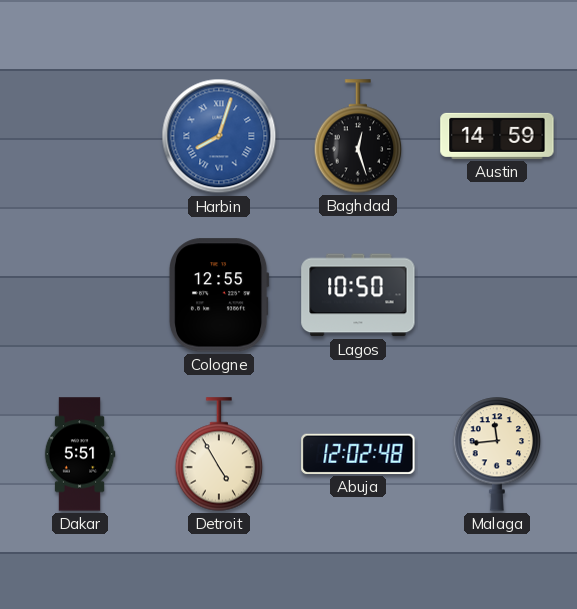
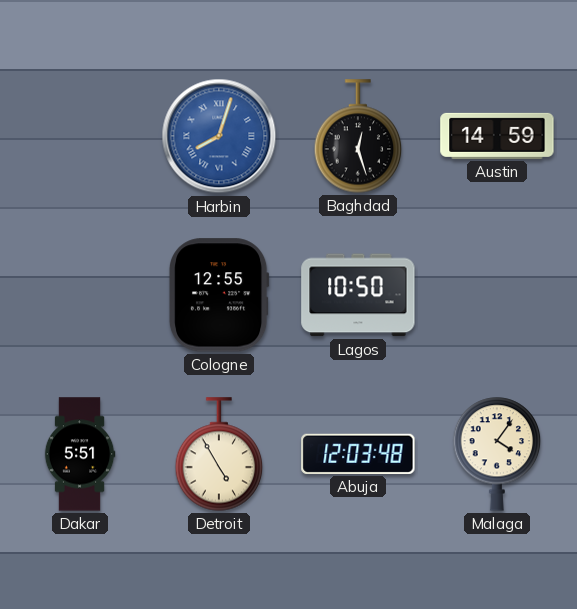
Abuja: 12:02 -> 12:03 (358, 454)
Malaga: 11:44 -> 4:06 (497, 454)
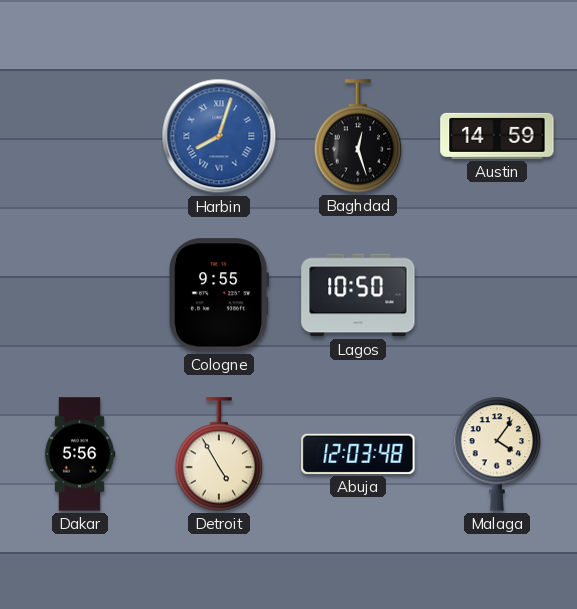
Cologne: 12:55 -> 9:55 (219, 295)
Dakar: 5:51 -> 5:56 (80, 454)
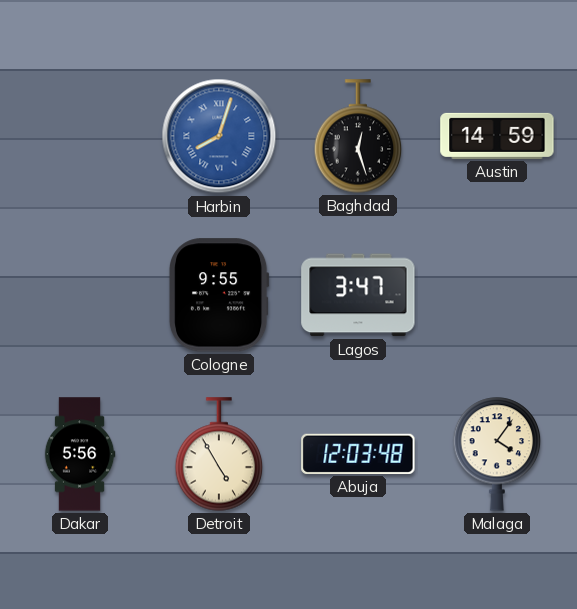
Lagos: 10:50 -> 3:47 (358, 295)
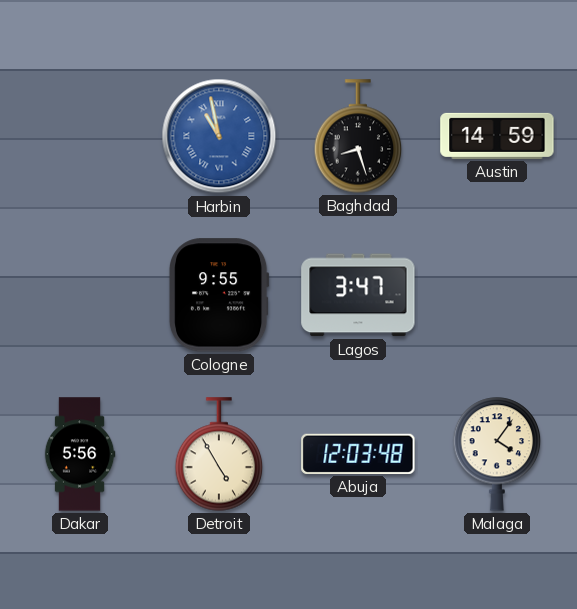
Harbin: 8:03 -> 10:58 (219, 136)
Baghdad: 12:27 -> 8:27 (358, 136)
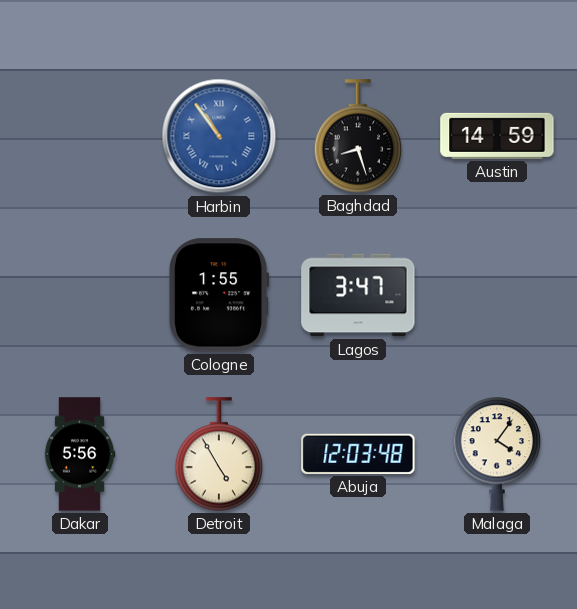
Harbin: 10:58 -> 10:54 (219, 136)
Cologne: 9:55 -> 1:55 (219, 295)
